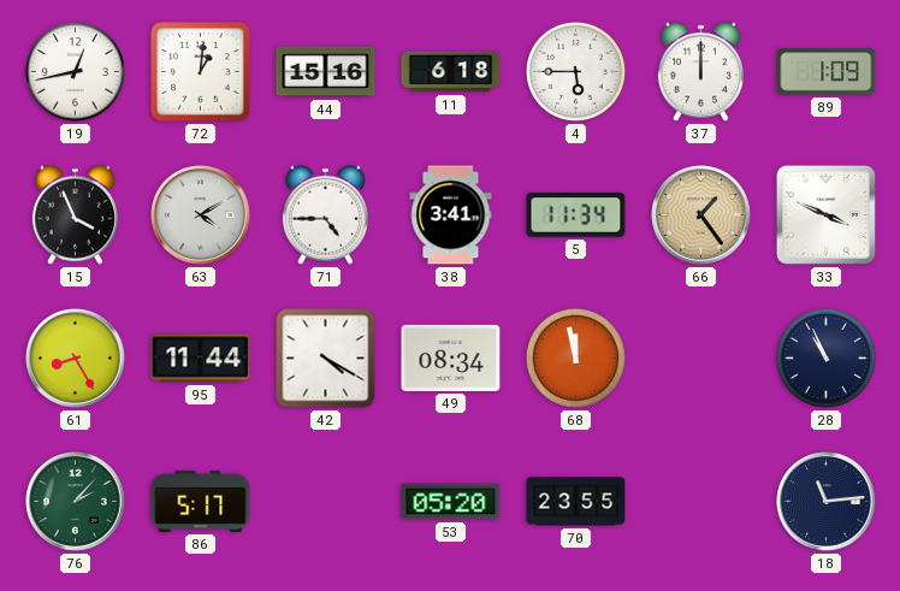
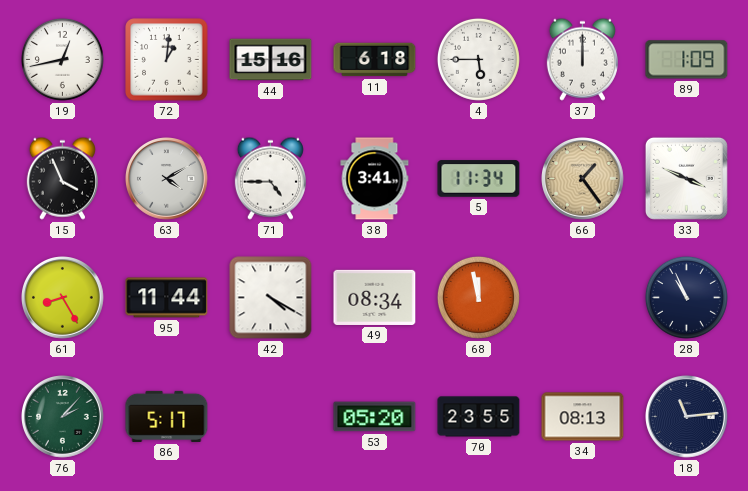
34: none -> 08:13 (583, 417)
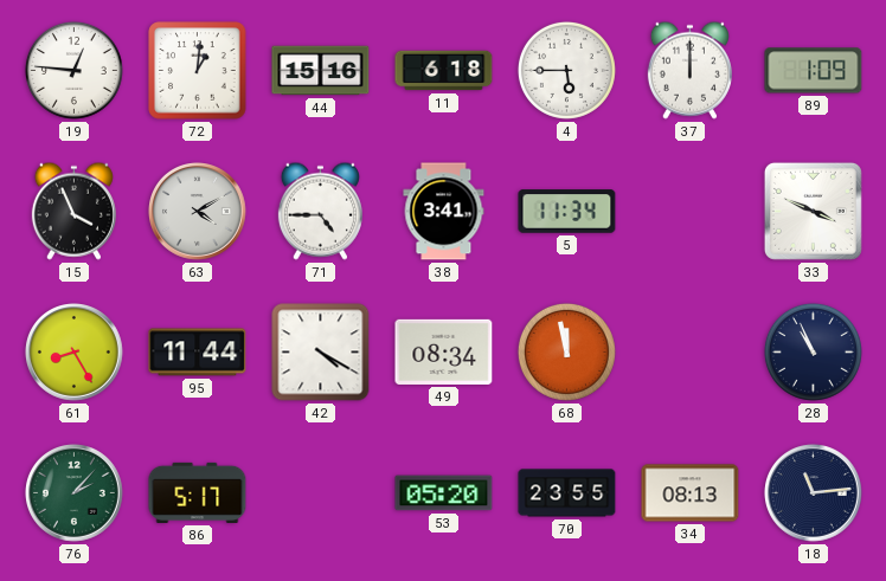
19: 12:43 -> 12:46 (73, 70)
66: 1:24 -> none (583, 179)
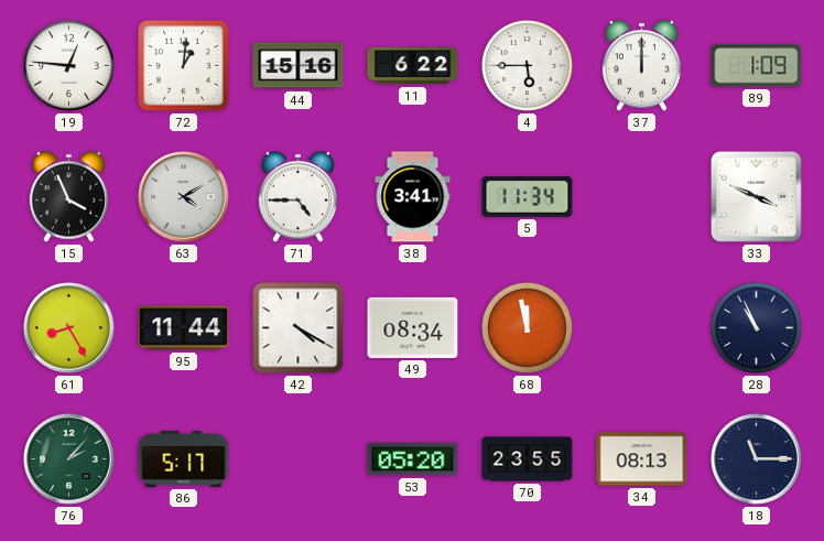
11: 6:18 -> 6:22 (413, 66)
18: 11:14 -> 11:15 (757, 459)
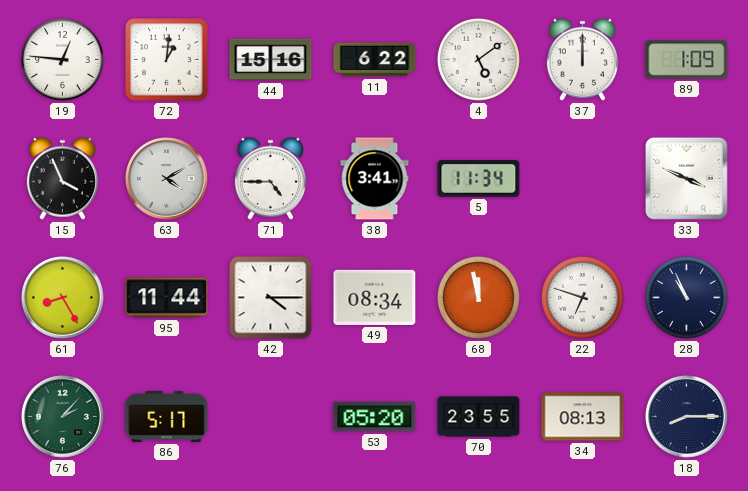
4: 5:45 -> 5:09 (478, 59)
42: 4:20 -> 4:15 (271, 298)
22: none -> 6:48 (582, 297)
18: 11:15 -> 8:15 (687, 417)
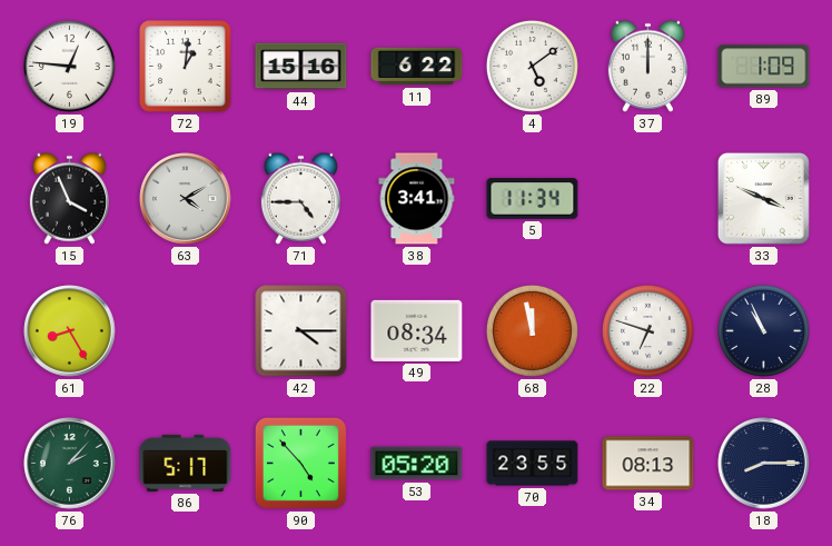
95: 11:44 -> none (167, 298)
90: none -> 4:53 (300, 463)
